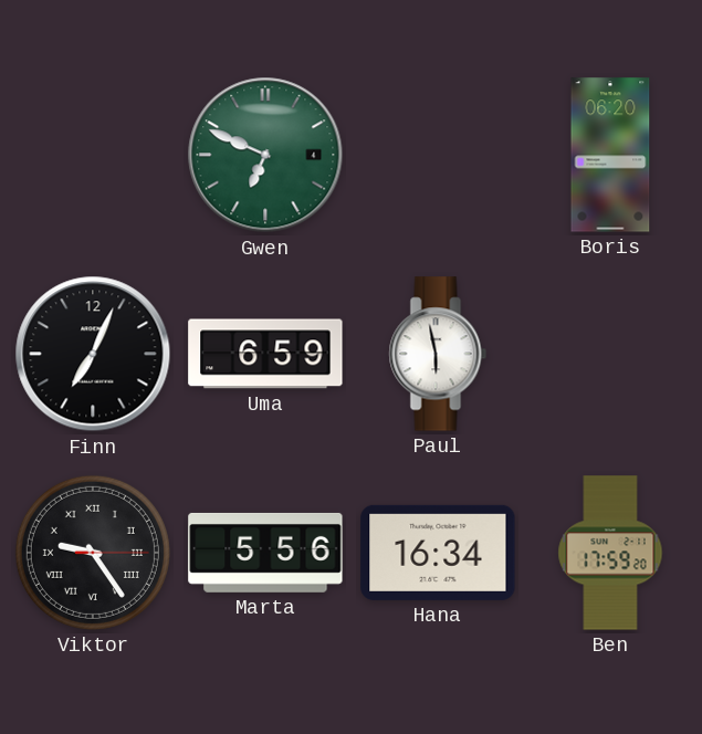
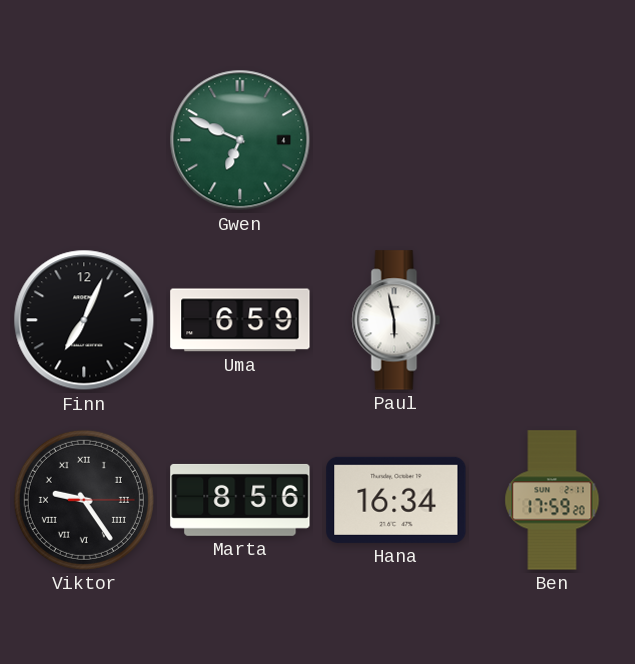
Boris: 06:20 -> none (610, 155)
Marta: 5:56 -> 8:56 (240, 500)
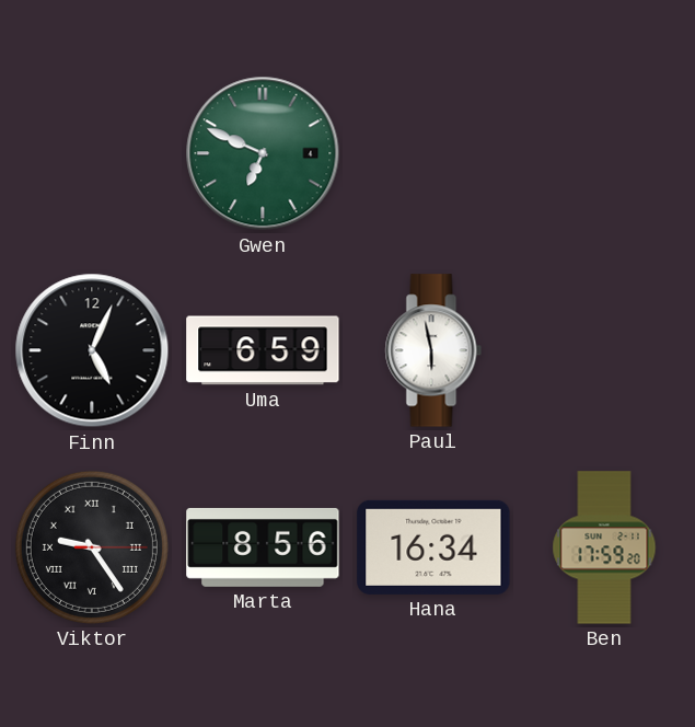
Finn: 7:04 -> 5:04 (92, 350)
